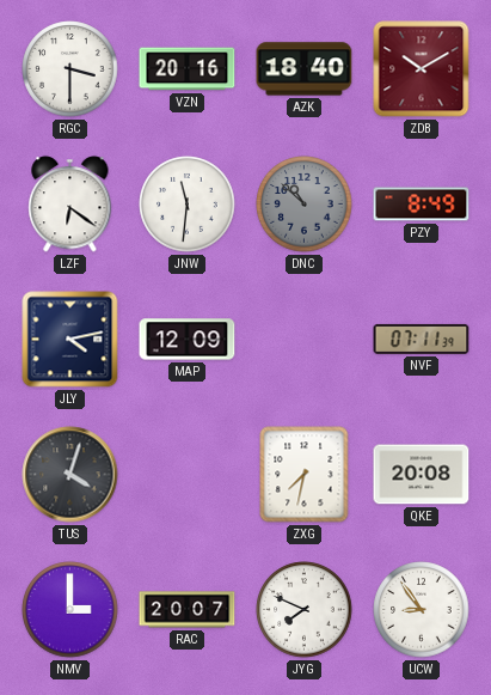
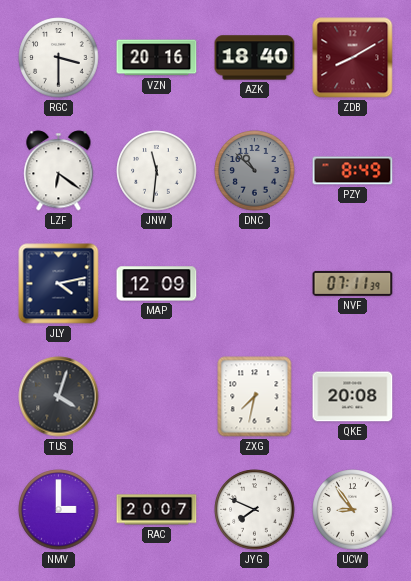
ZDB: 10:10 -> 8:10 (353, 58)
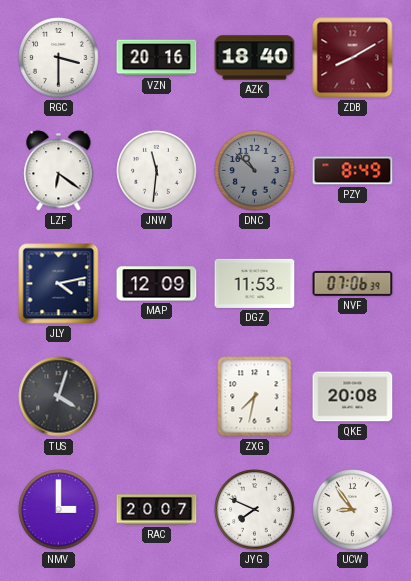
DGZ: none -> 11:53 (255, 283)
NVF: 07:11 -> 07:06 (353, 283)
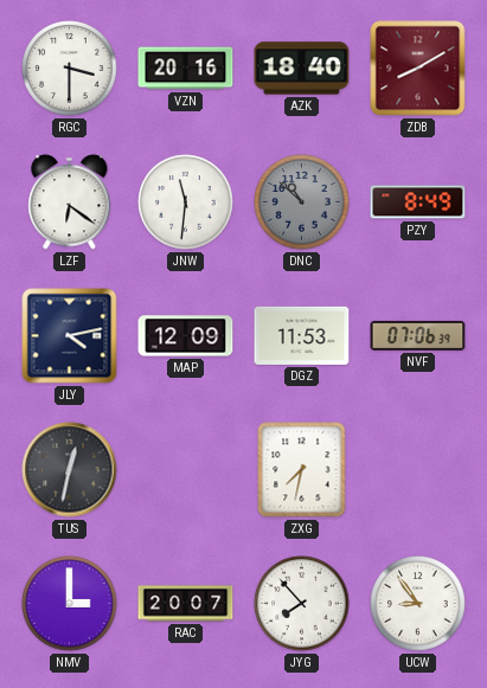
TUS: 4:03 -> 12:32 (70, 470)
QKE: 20:08 -> none (353, 397)
JYG: 7:49 -> 7:53 (302, 604)
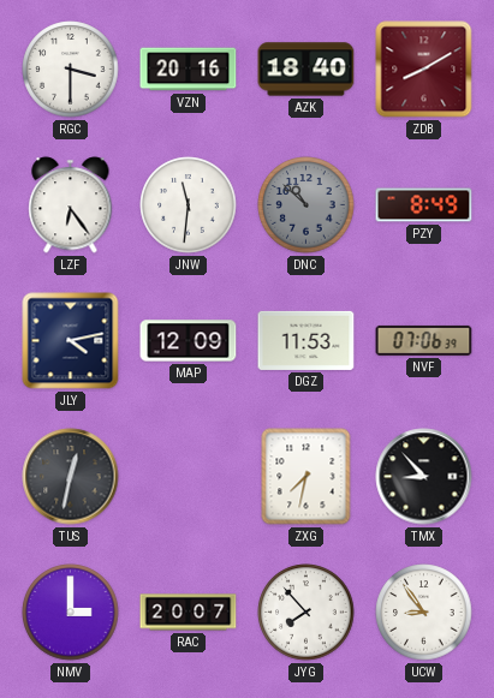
LZF: 6:21 -> 6:24 (71, 205)
TMX: none -> 8:53 (424, 477)
